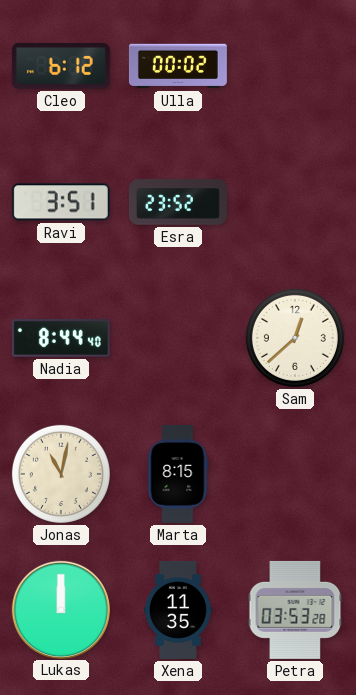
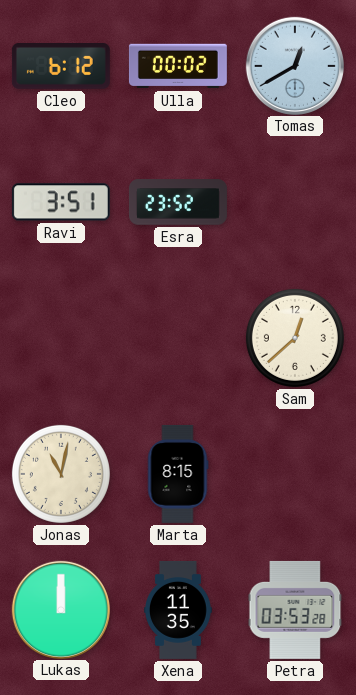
Tomas: none -> 12:40 (294, 65)
Nadia: 8:44 -> none (61, 339)
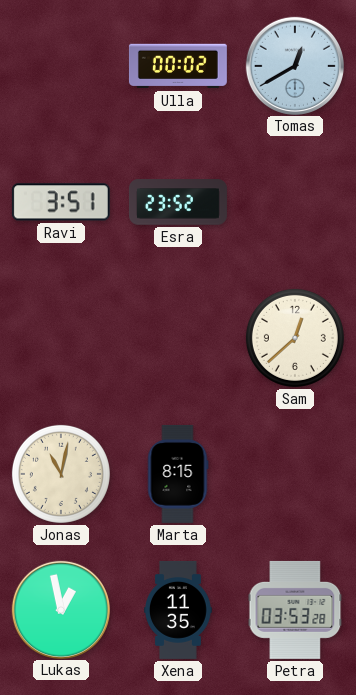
Cleo: 6:12 -> none (61, 67)
Lukas: 12:00 -> 12:58 (60, 609)
